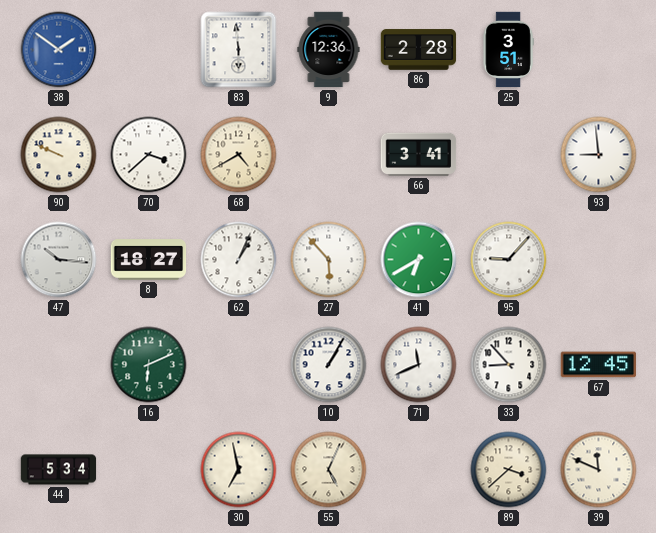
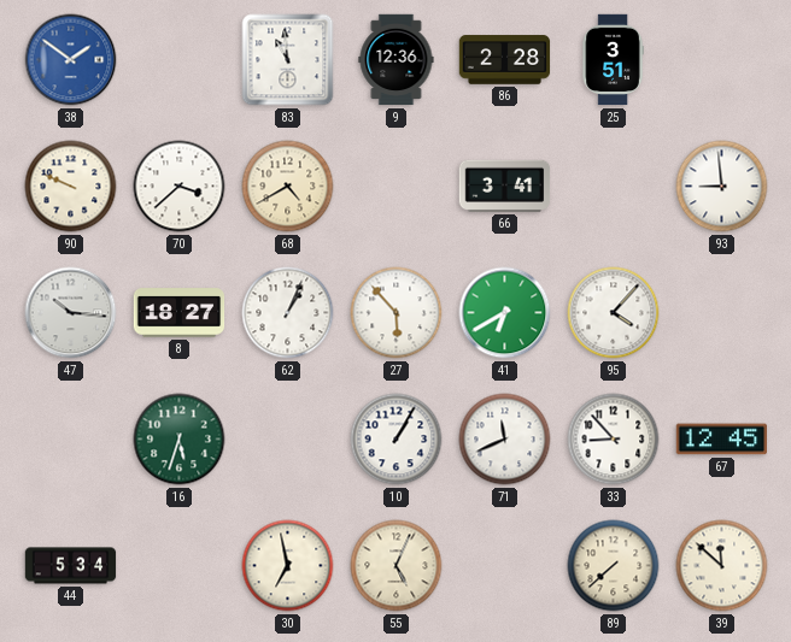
83: 5:59 -> 10:59 (288, 60)
95: 9:07 -> 4:07 (614, 313)
16: 6:11 -> 5:33 (180, 440)
89: 3:38 -> 7:38 (614, 566)
39: 11:49 -> 11:52 (722, 566)
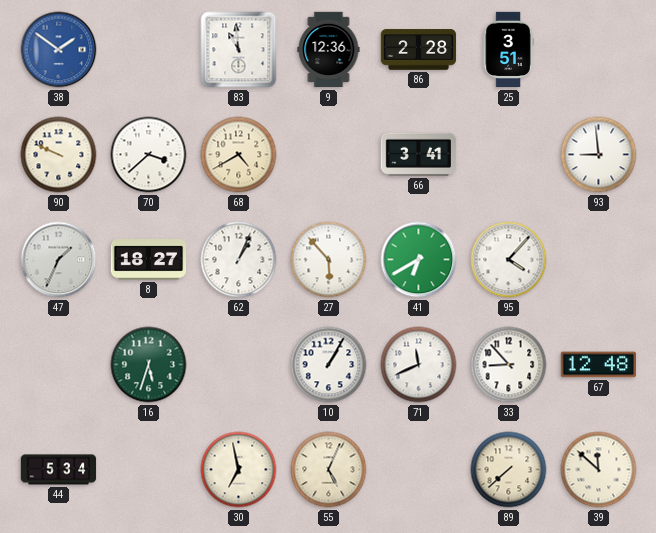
47: 10:16 -> 1:34 (59, 260)
67: 12:45 -> 12:48 (598, 365)
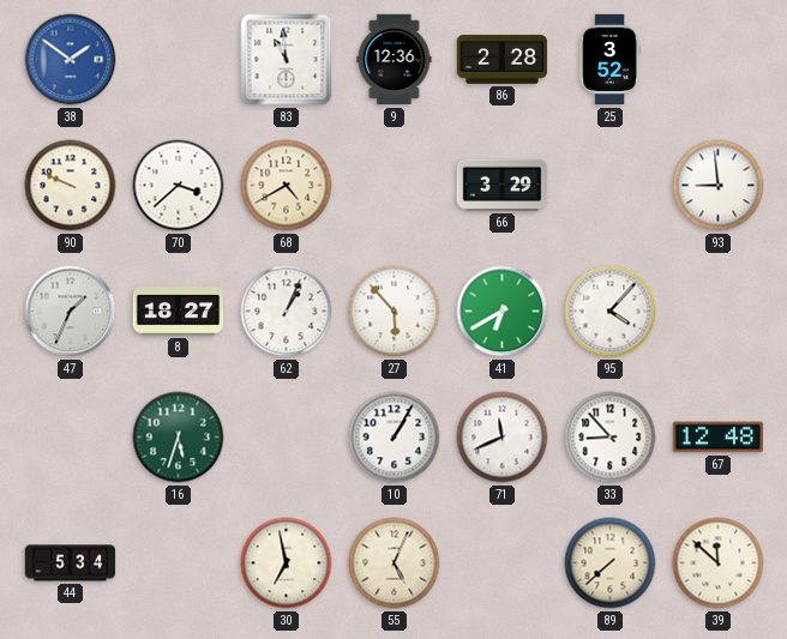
25: 3:51 -> 3:52 (609, 60)
66: 3:41 -> 3:29 (503, 185)
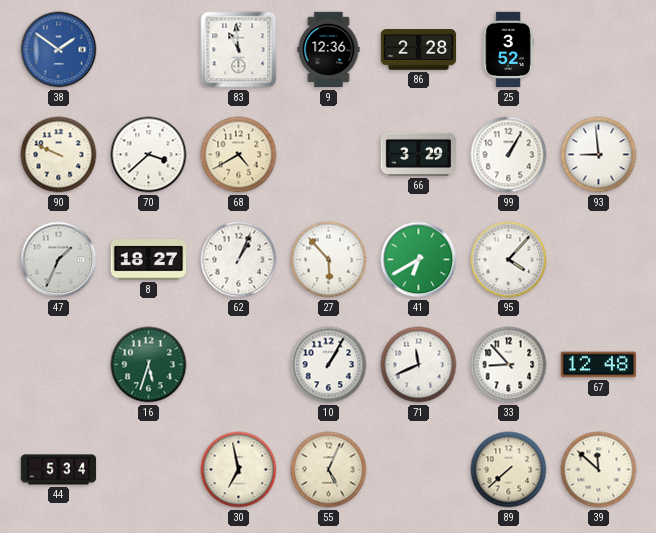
99: none -> 1:05 (509, 155)
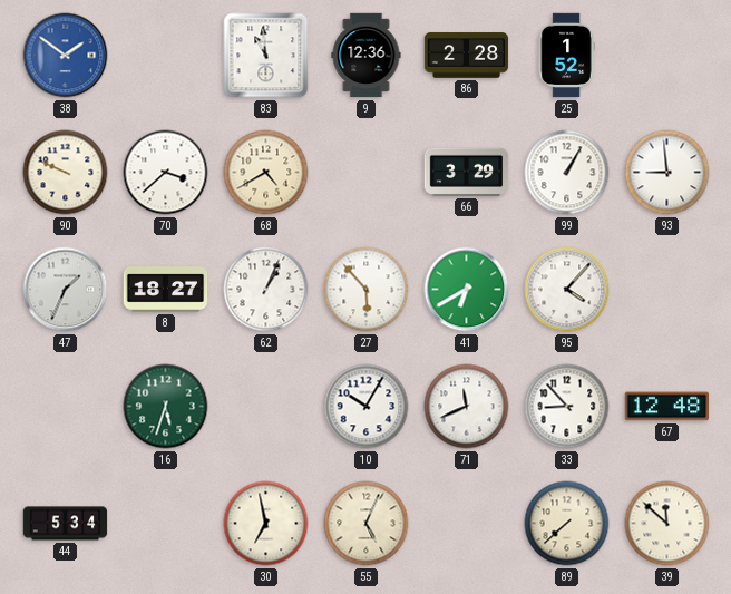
25: 3:52 -> 1:52 (566, 56)
10: 1:05 -> 10:05 (367, 407)
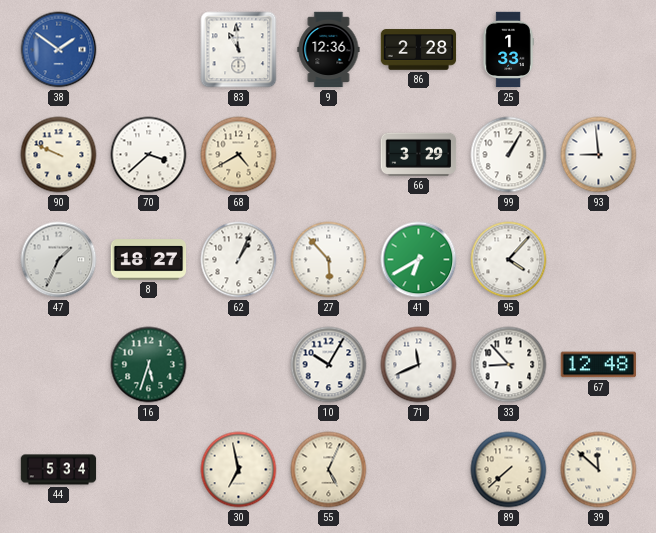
25: 1:52 -> 1:33 (508, 50)
